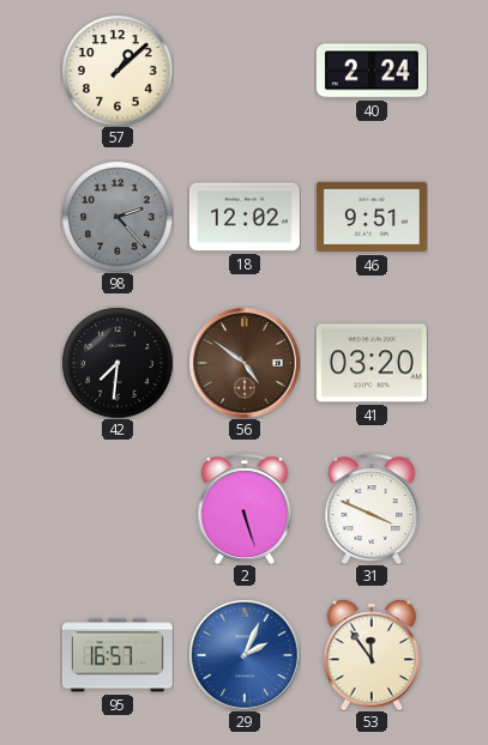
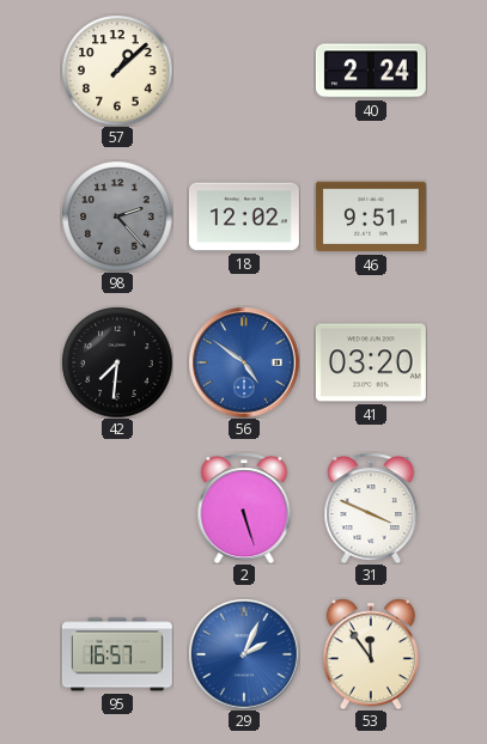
56 dial: brown -> blue (244, 362)
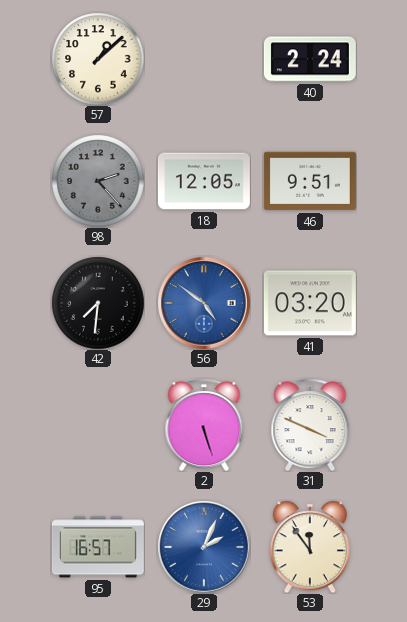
18: 12:02 -> 12:05 (204, 181)
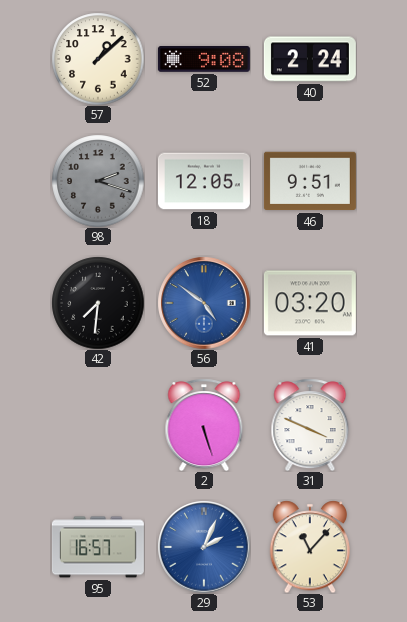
52: none -> 9:08 (204, 59)
98: 2:23 -> 2:18 (98, 181)
53: 11:54 -> 11:07 (309, 547)
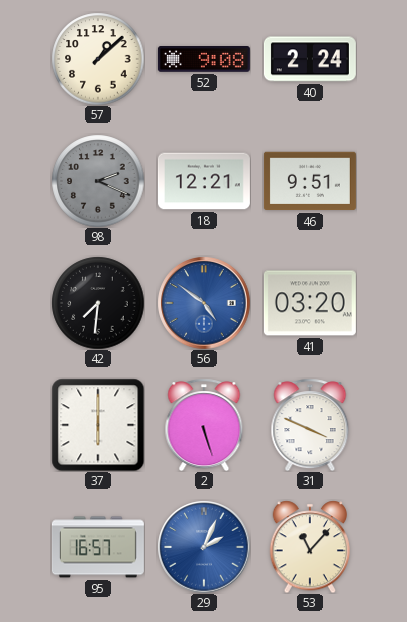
98: 2:18 -> 2:19 (98, 181)
18: 12:05 -> 12:21 (204, 181)
37: none -> 6:00 (98, 425)
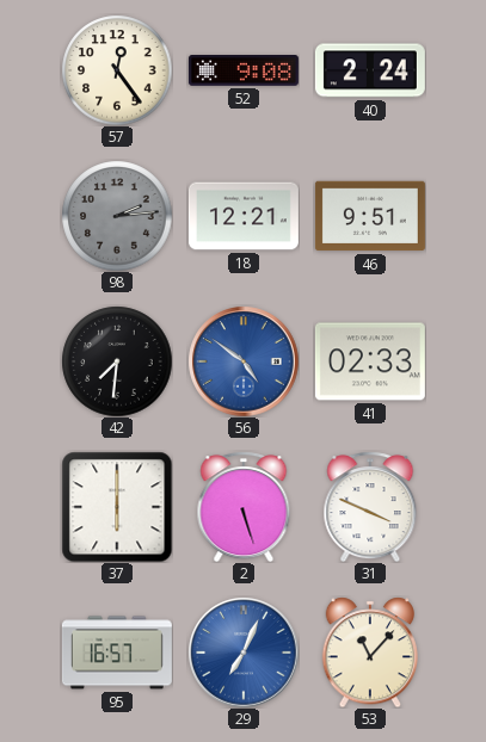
57: 1:08 -> 12:24 (117, 70)
98: 2:19 -> 2:14 (117, 216)
41: 03:20 -> 02:33 (370, 361)
29: 2:04 -> 7:04 (244, 653)
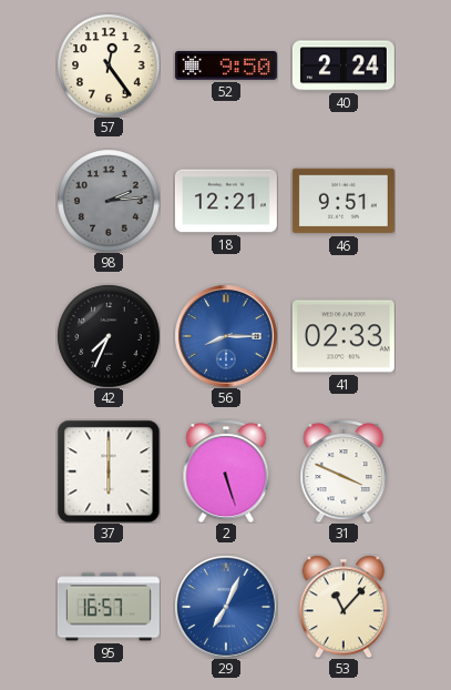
52: 9:08 -> 9:50 (226, 65)
42: 7:31 -> 7:34 (109, 336)
56: 4:51 -> 8:15 (226, 336)
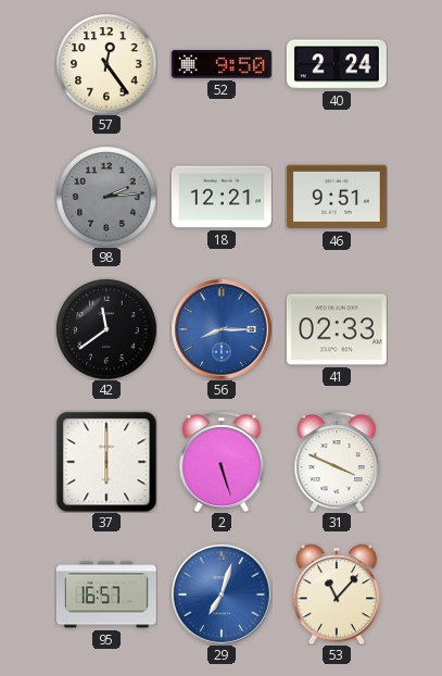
42: 7:34 -> 11:39 (106, 329)
29: 7:04 -> 7:03 (222, 594)
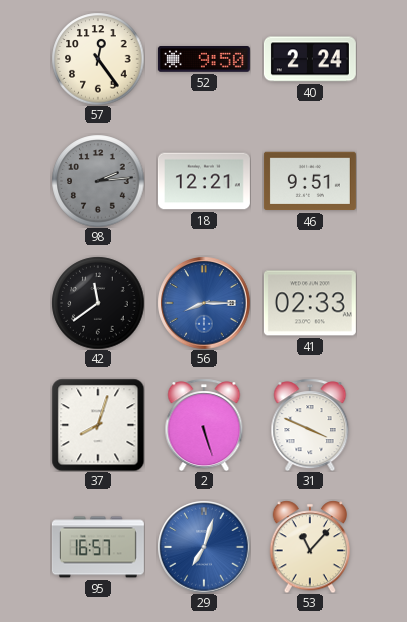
37: 6:00 -> 8:03 (98, 425)
